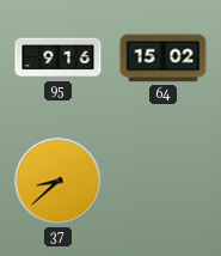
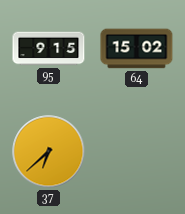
95: 9:16 -> 9:15 (49, 49)
37: 8:38 -> 6:38 (49, 152)
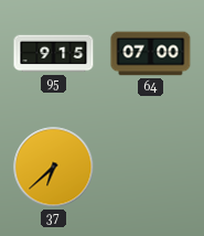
64: 15:02 -> 07:00 (151, 54)
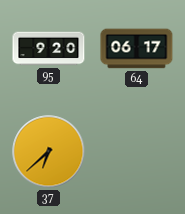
95: 9:15 -> 9:20 (49, 49)
64: 07:00 -> 06:17 (137, 49)
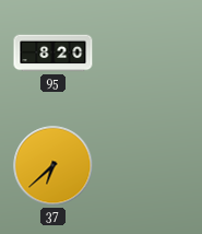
95: 9:20 -> 8:20 (54, 54)
64: 06:17 -> none (137, 49)
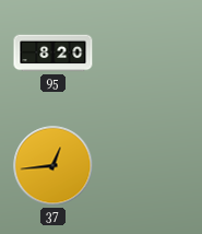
37: 6:38 -> 12:44 (54, 166)
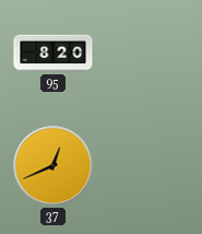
37: 12:44 -> 12:41 (54, 166)
